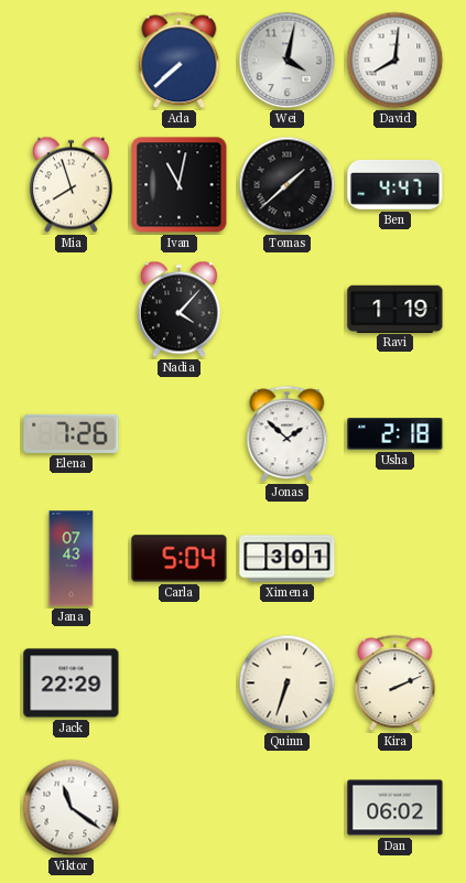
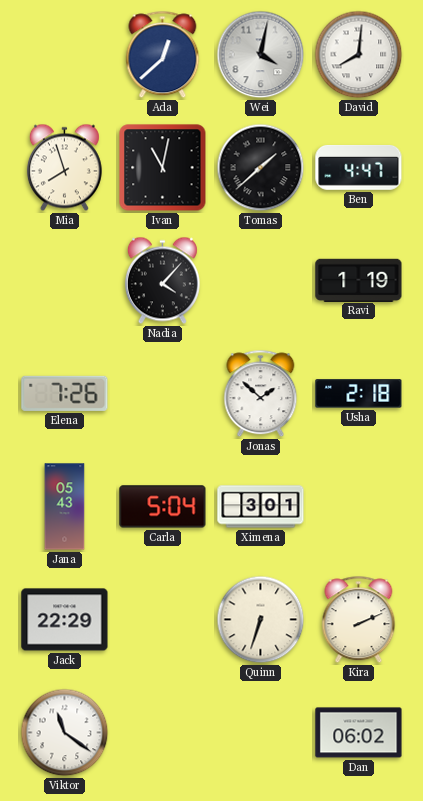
Ada: 7:38 -> 12:38 (163, 55)
Jana: 07:43 -> 05:43 (65, 507)
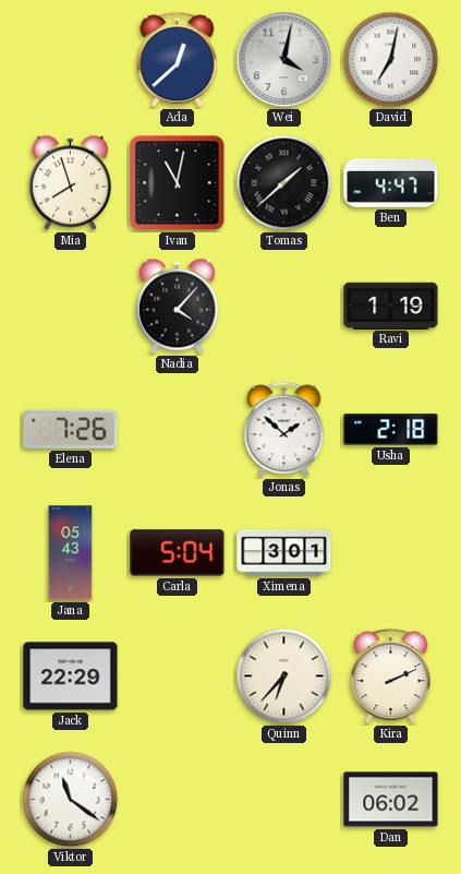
David: 8:01 -> 7:02 (391, 60)
Quinn: 6:33 -> 6:37 (284, 677)
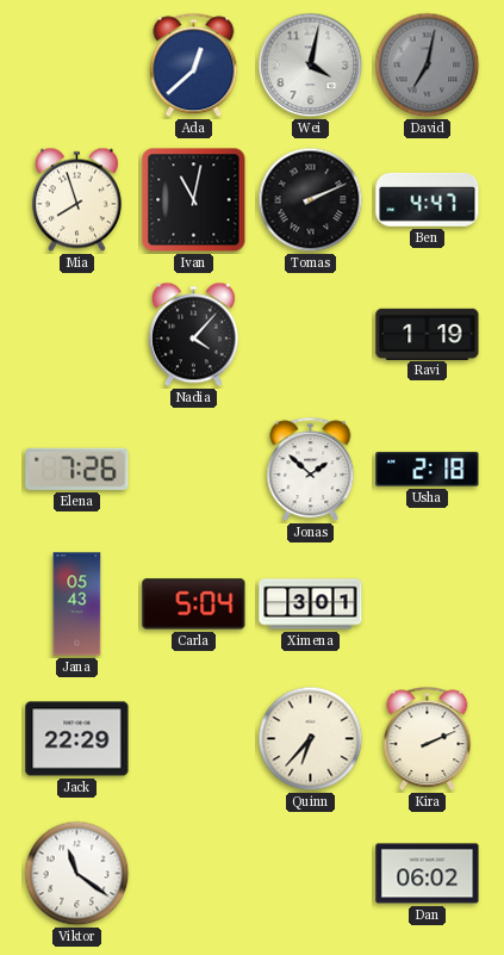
David dial: white -> grey (428, 66)
Tomas: 1:38 -> 2:11 (311, 200)
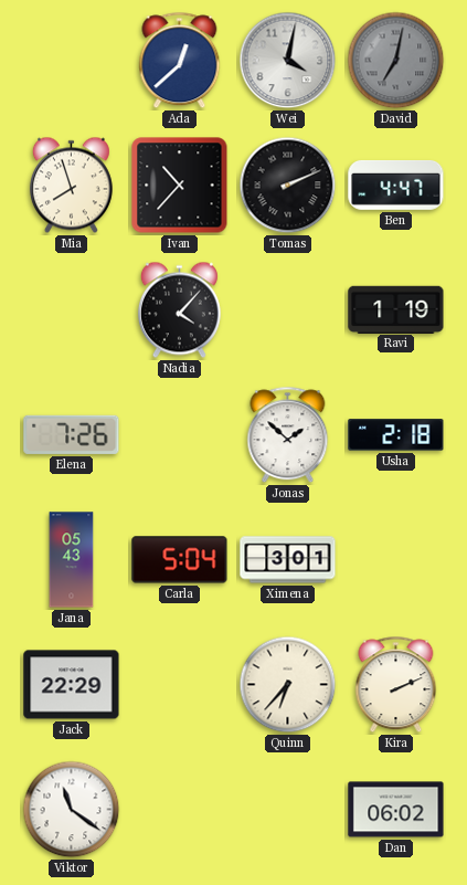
Ivan: 11:02 -> 10:37 (180, 186)
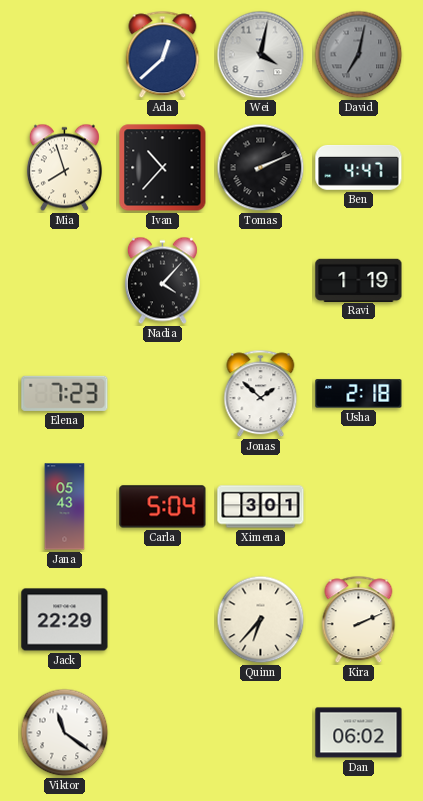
Elena: 7:26 -> 7:23 (65, 393)
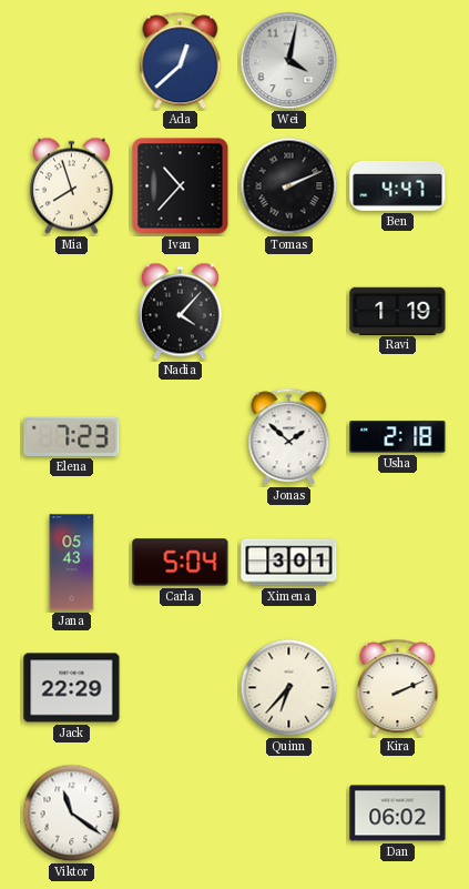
David: 7:02 -> none (359, 55)
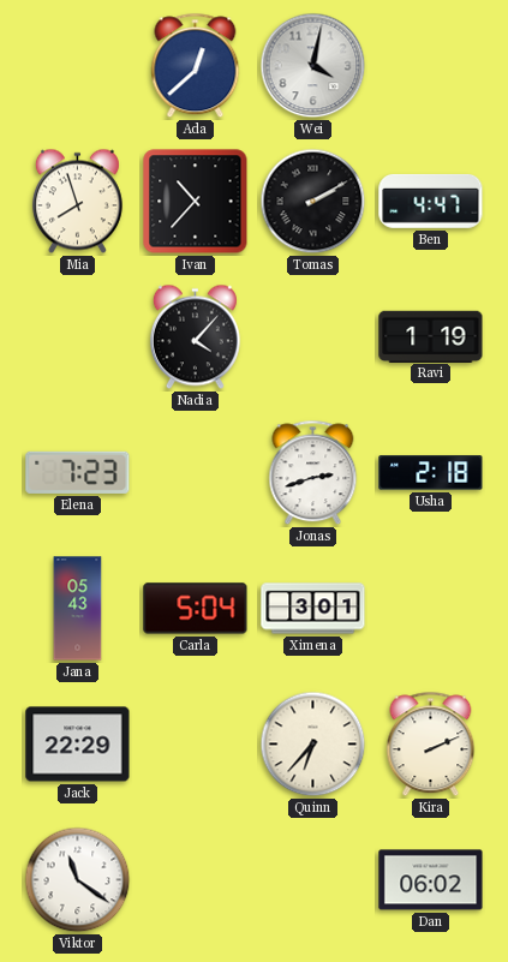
Tomas: 2:11 -> 2:10 (313, 202)
Jonas: 1:52 -> 2:42 (313, 473)
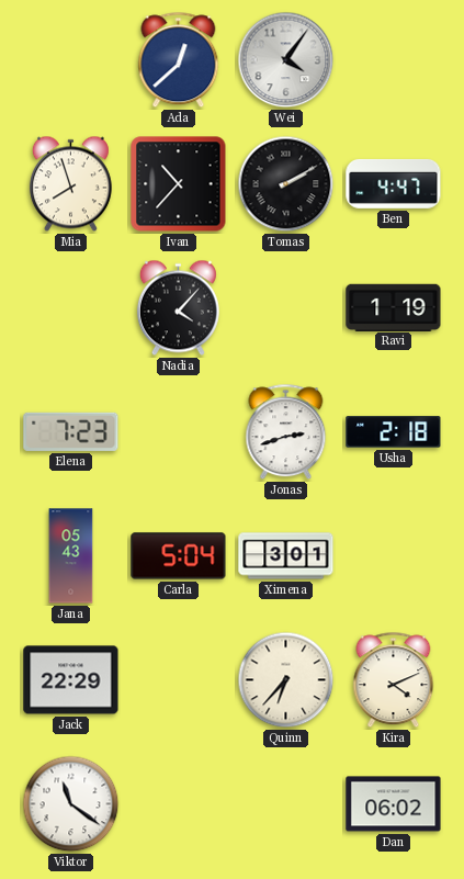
Wei: 4:02 -> 4:06 (286, 60)
Kira: 2:11 -> 4:11 (394, 680)
